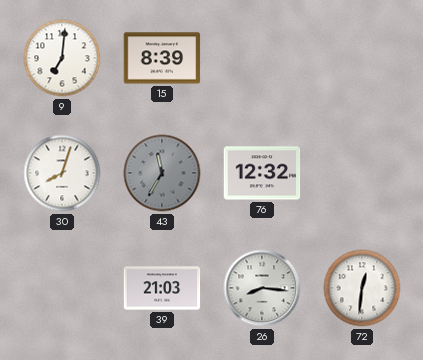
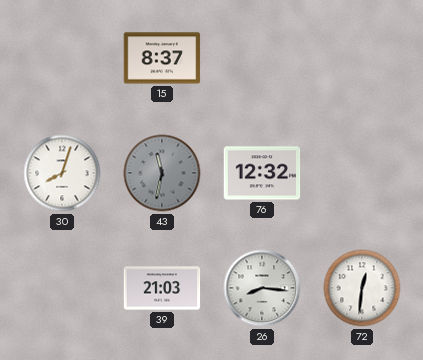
9: 7:01 -> none (62, 58)
15: 8:39 -> 8:37 (162, 58)
43: 11:35 -> 11:32 (162, 173)
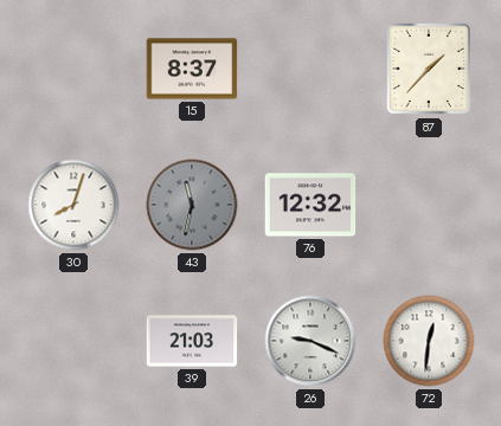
87: none -> 1:37 (429, 69)
26: 8:16 -> 9:19 (310, 341)
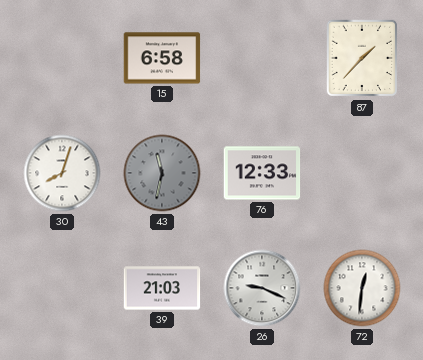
15: 8:37 -> 6:58 (162, 58)
76: 12:32 -> 12:33 (262, 173)
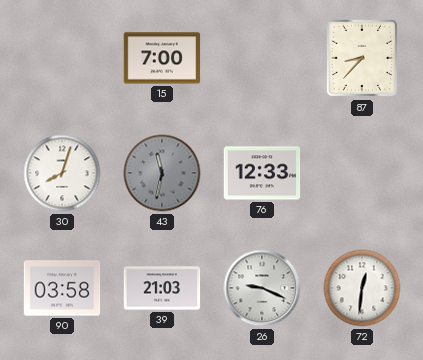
15: 6:58 -> 7:00 (162, 58)
87: 1:37 -> 8:37 (362, 58)
90: none -> 03:58 (62, 288)
